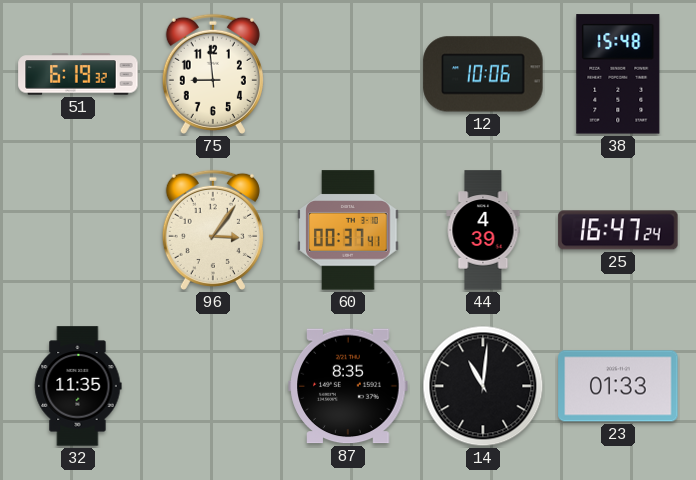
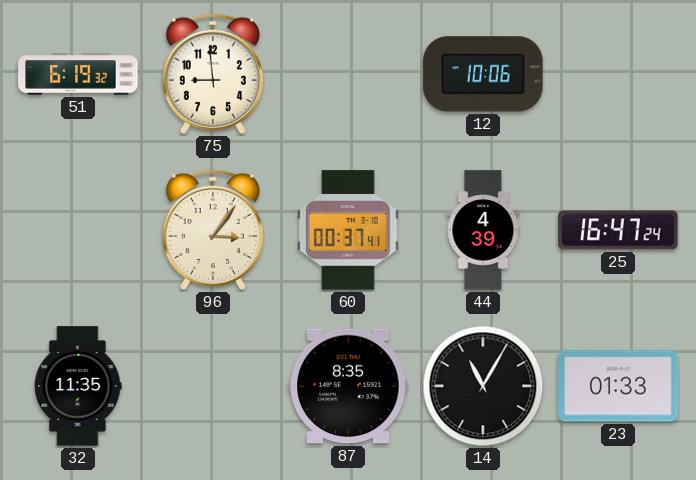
38: 15:48 -> none (618, 74)
14: 11:01 -> 11:05 (483, 386)
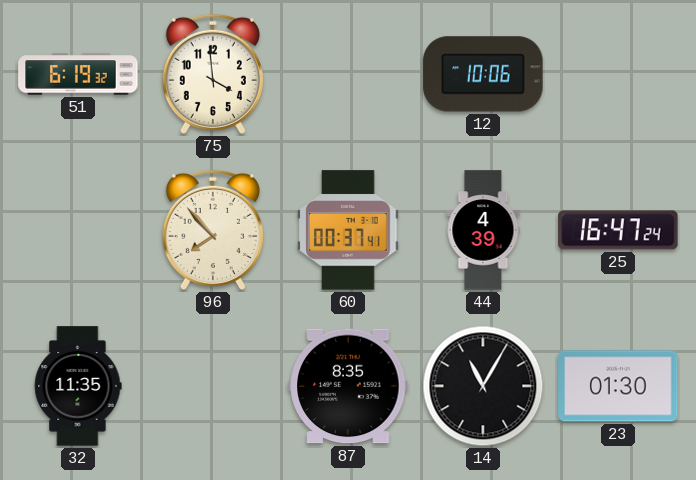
75: 8:59 -> 3:59 (213, 74)
96: 3:06 -> 7:53 (213, 230)
23: 01:33 -> 01:30 (618, 386)
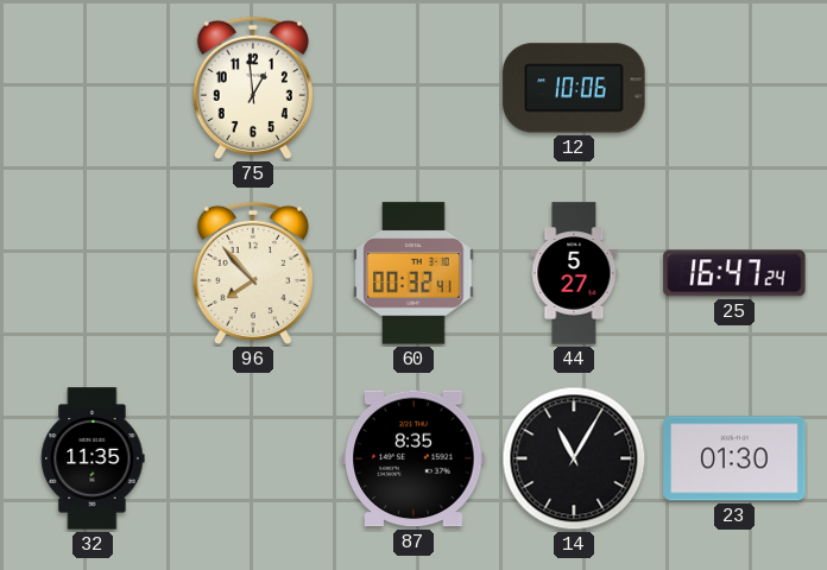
51: 6:19 -> none (78, 74)
75: 3:59 -> 12:59 (253, 88)
60: 00:37 -> 00:32 (414, 273)
44: 4:39 -> 5:27 (574, 273)
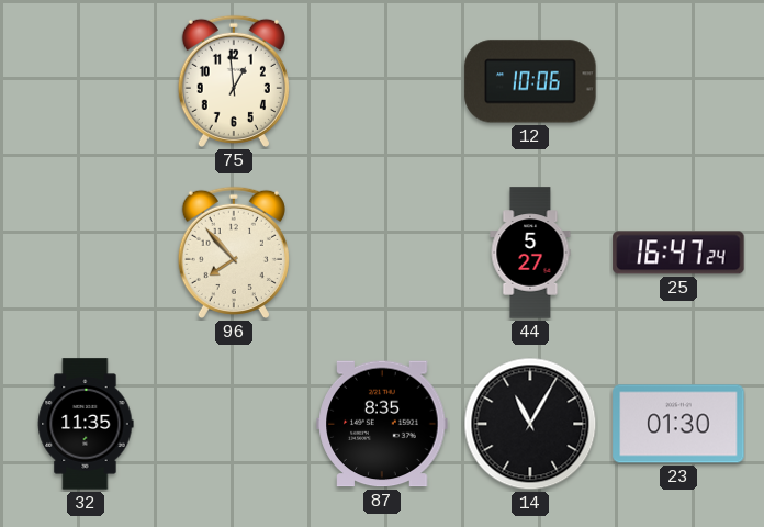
60: 00:32 -> none (414, 273)
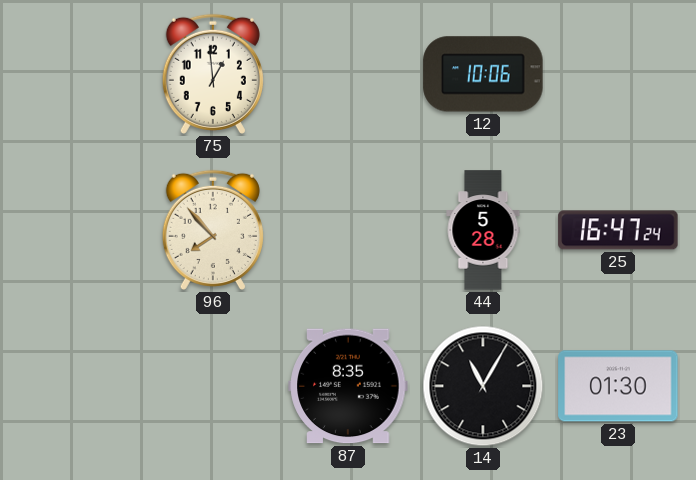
44: 5:27 -> 5:28 (483, 230)
32: 11:35 -> none (86, 424)
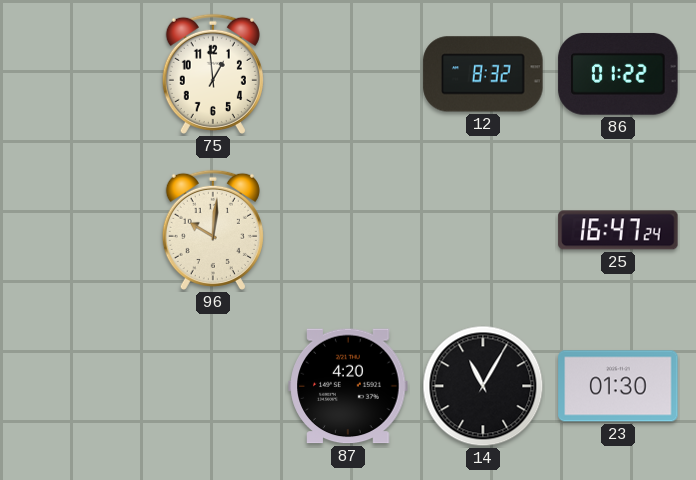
12: 10:06 -> 8:32 (483, 74)
86: none -> 01:22 (618, 74)
96: 7:53 -> 10:01 (213, 230)
44: 5:28 -> none (483, 230)
87: 8:35 -> 4:20 (348, 386)
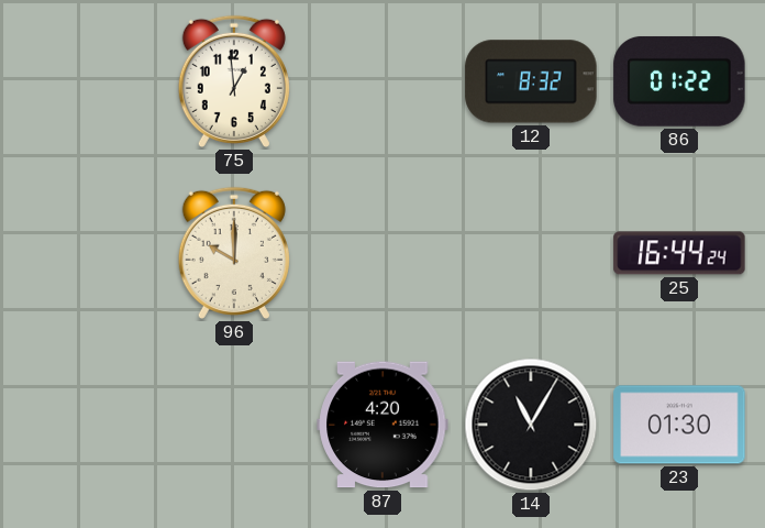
96: 10:01 -> 10:00 (234, 253)
25: 16:47 -> 16:44 (679, 253)
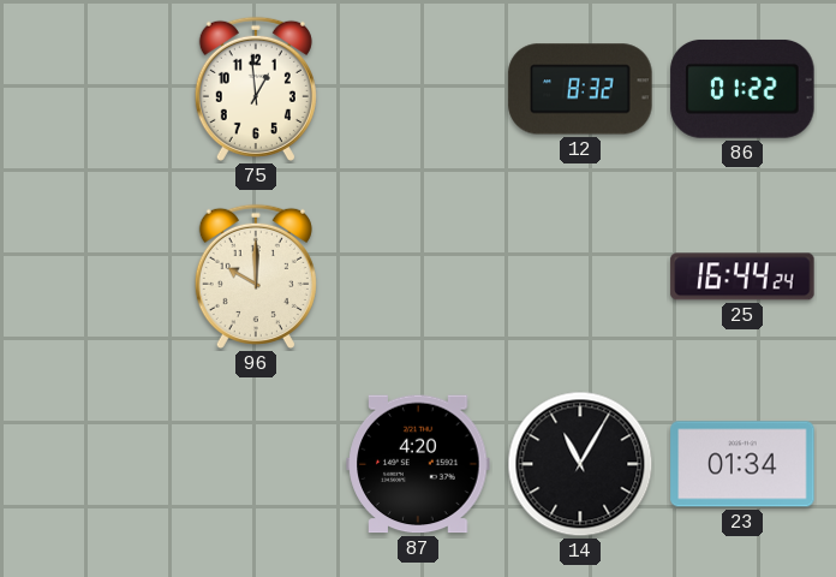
23: 01:30 -> 01:34 (742, 464)
